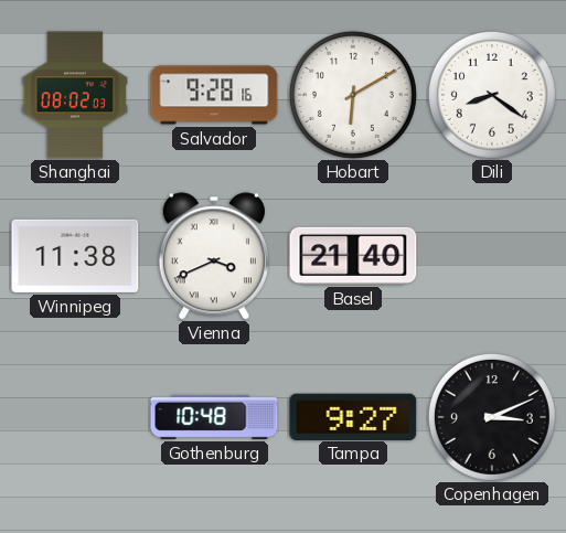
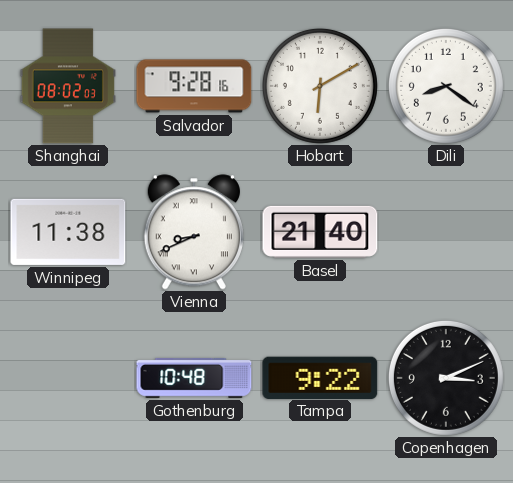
Vienna: 3:41 -> 8:41 (194, 232)
Tampa: 9:27 -> 9:22 (320, 377)
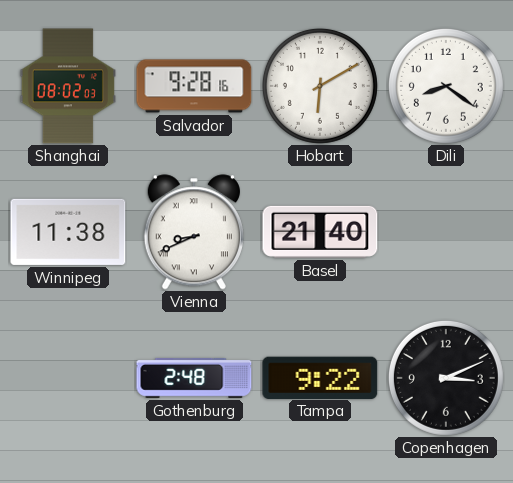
Gothenburg: 10:48 -> 2:48 (194, 378)
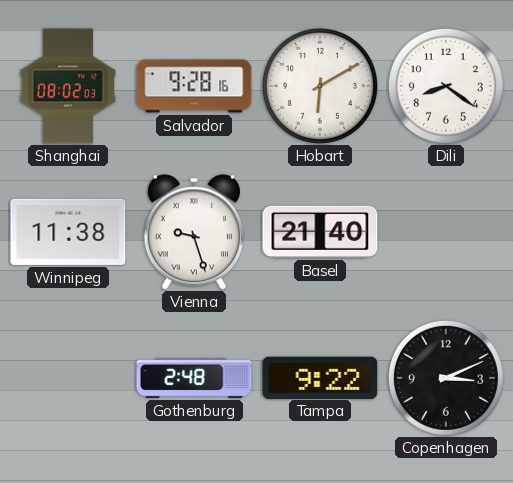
Vienna: 8:41 -> 9:27 (194, 232)
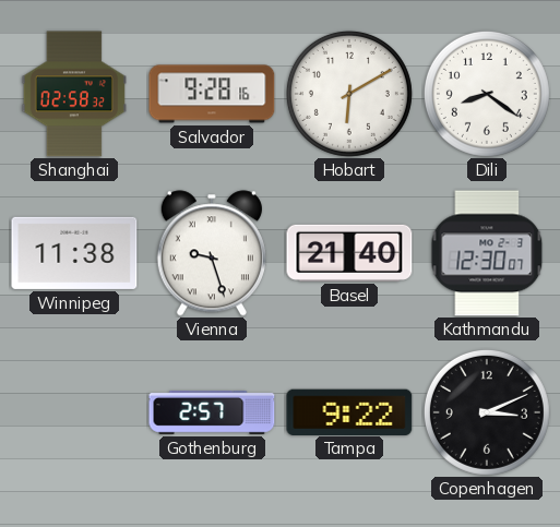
Shanghai: 08:02 -> 02:58 (74, 94)
Kathmandu: none -> 12:30 (487, 253)
Gothenburg: 2:48 -> 2:57 (212, 412)
